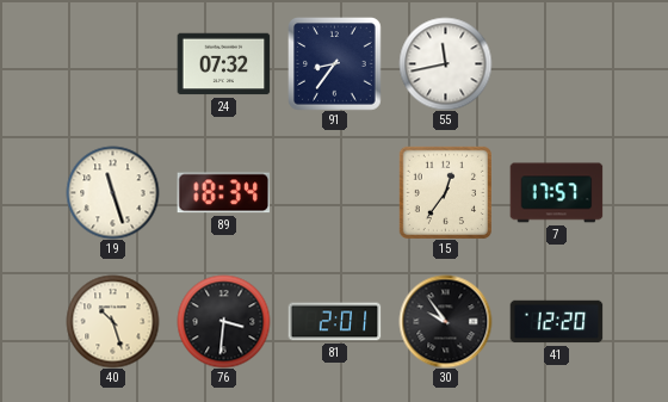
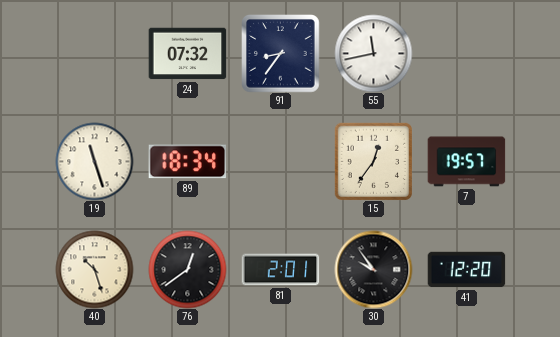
7: 17:57 -> 19:57 (466, 162)
76: 3:31 -> 12:39 (187, 269)
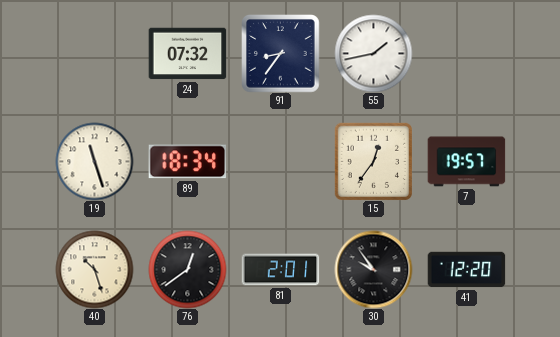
55: 11:43 -> 1:43 (373, 53)
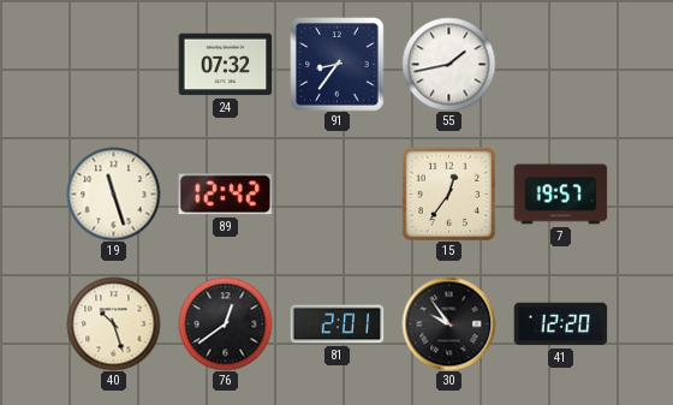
89: 18:34 -> 12:42 (225, 195)
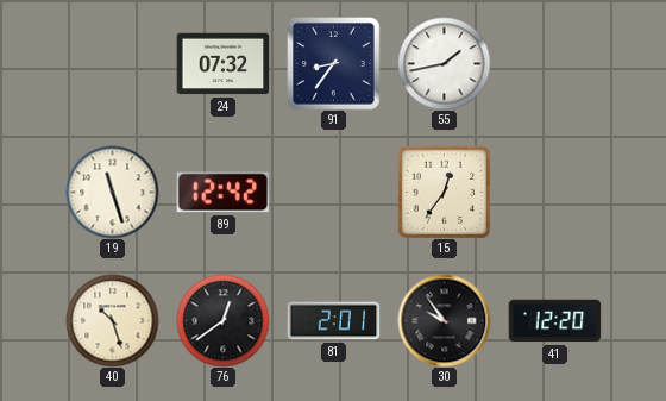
7: 19:57 -> none (560, 195)
